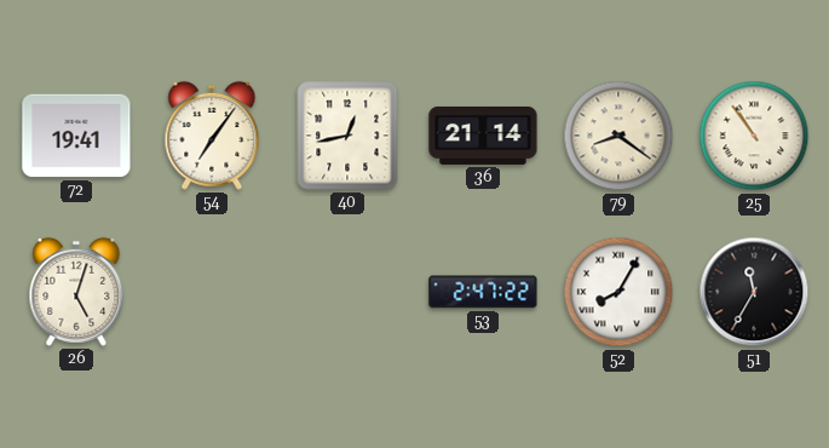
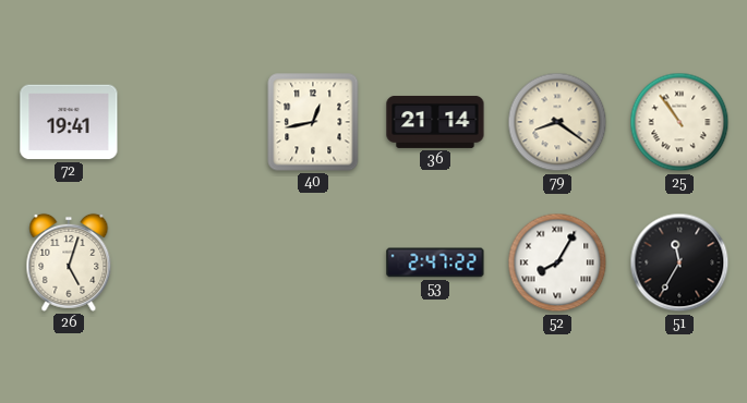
54: 7:06 -> none (212, 136)
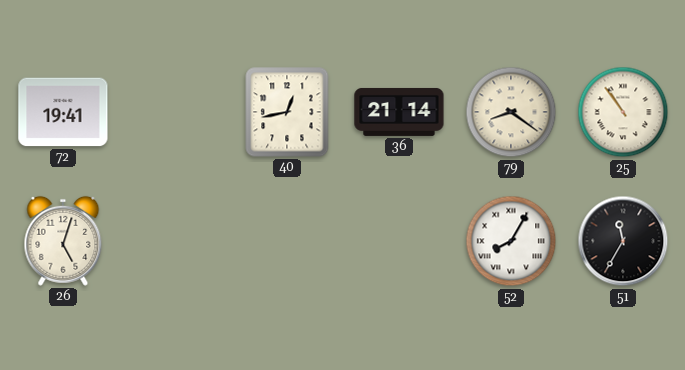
53: 2:47 -> none (435, 262)
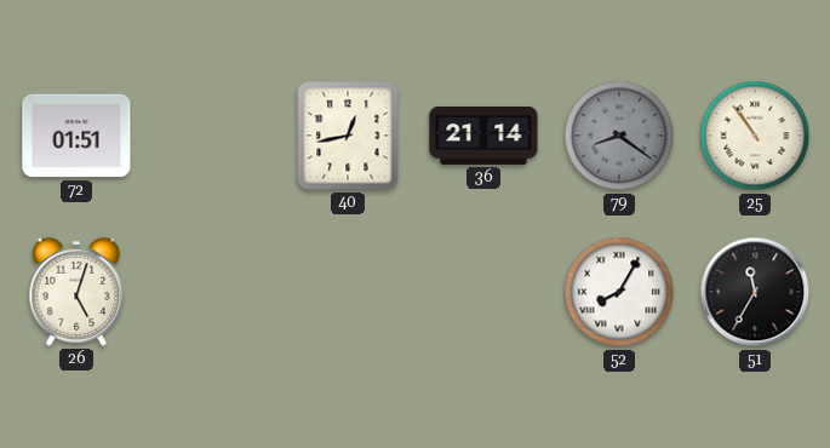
72: 19:41 -> 01:51 (76, 136)
79 dial: cream -> grey (619, 136)
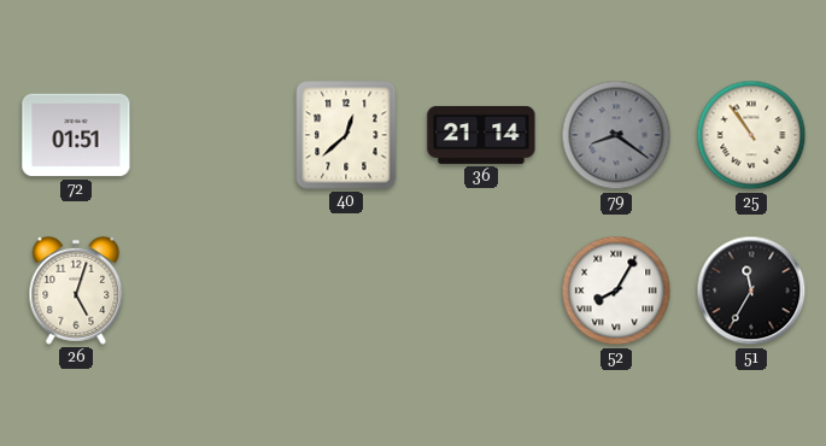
40: 12:43 -> 12:38 (346, 135)
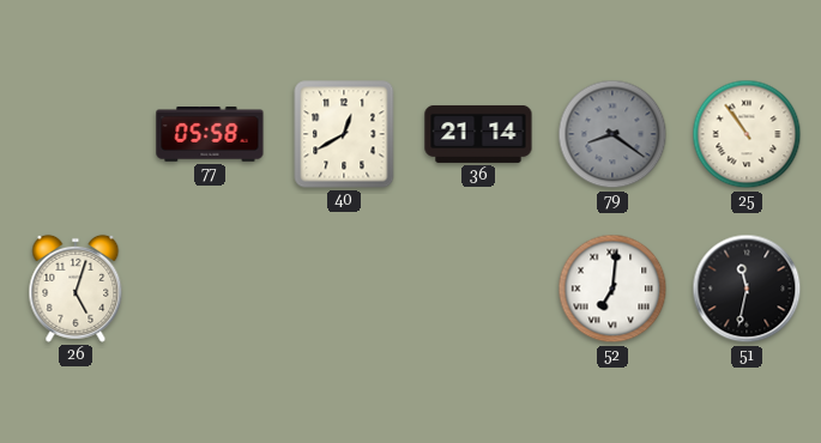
72: 01:51 -> none (76, 135)
77: none -> 05:58 (210, 135)
40: 12:38 -> 12:40 (344, 134)
52: 8:05 -> 7:01 (612, 289)
51: 11:35 -> 11:32 (747, 289)
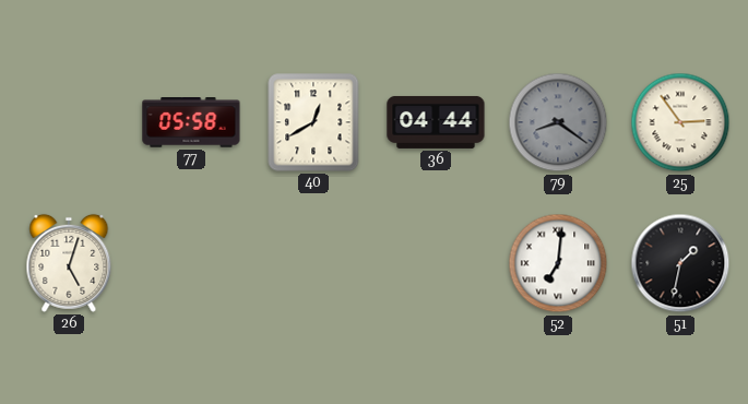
36: 21:14 -> 04:44 (436, 122)
25: 10:54 -> 2:54 (680, 122)
51: 11:32 -> 1:32 (680, 263)
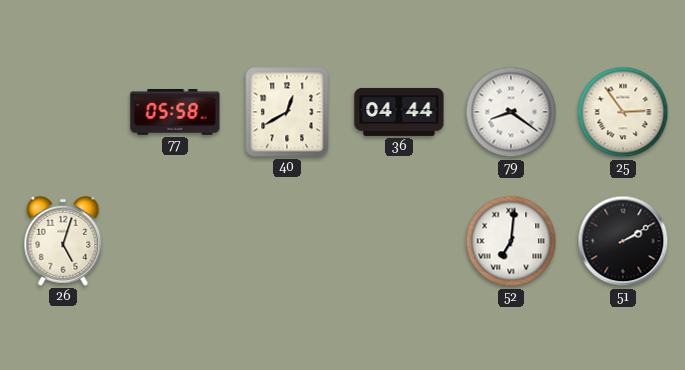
79 dial: grey -> white (511, 112)
51: 1:32 -> 2:10 (623, 241)
